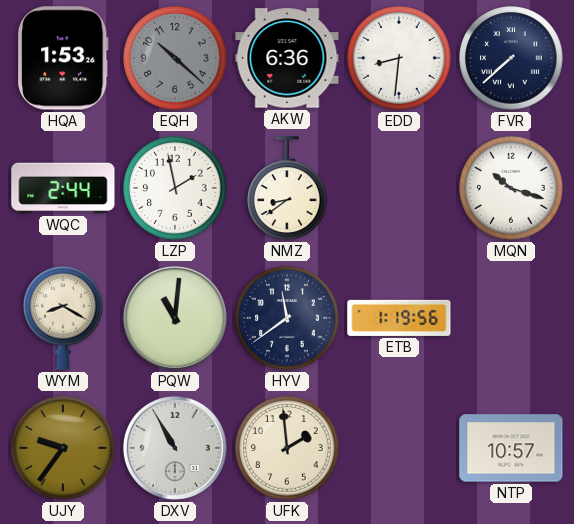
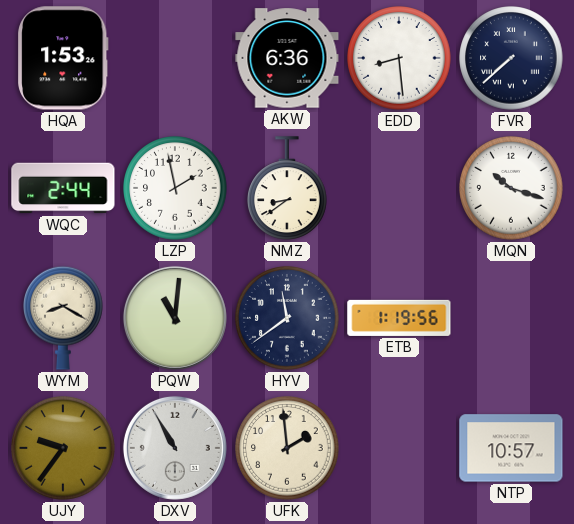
EQH: 10:22 -> none (175, 58)
EDD: 8:31 -> 8:29 (399, 58)
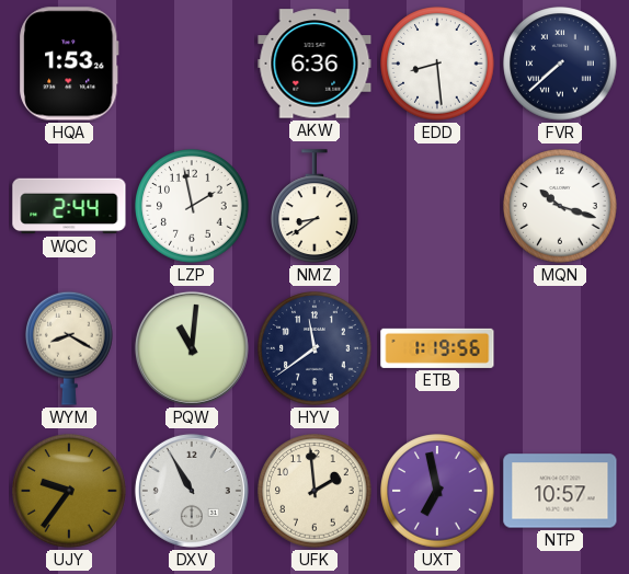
UXT: none -> 6:58 (437, 491)
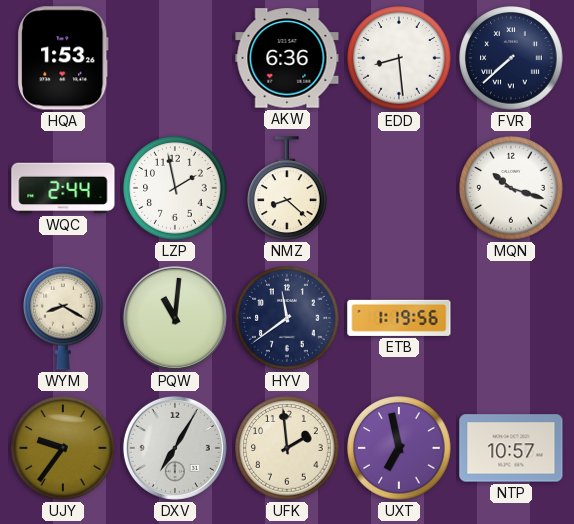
NMZ: 8:39 -> 8:22 (288, 188)
DXV: 10:55 -> 7:05 (175, 448)
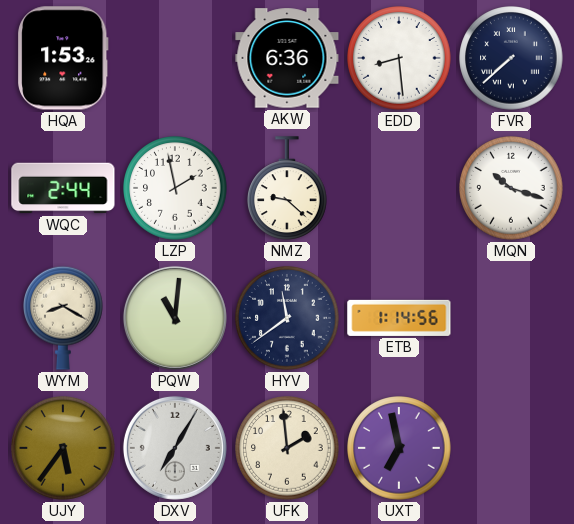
NMZ: 8:22 -> 9:22 (288, 188)
ETB: 1:19 -> 1:14 (399, 318)
UJY: 9:36 -> 5:36 (63, 448)
NTP: 10:57 -> none (511, 448)
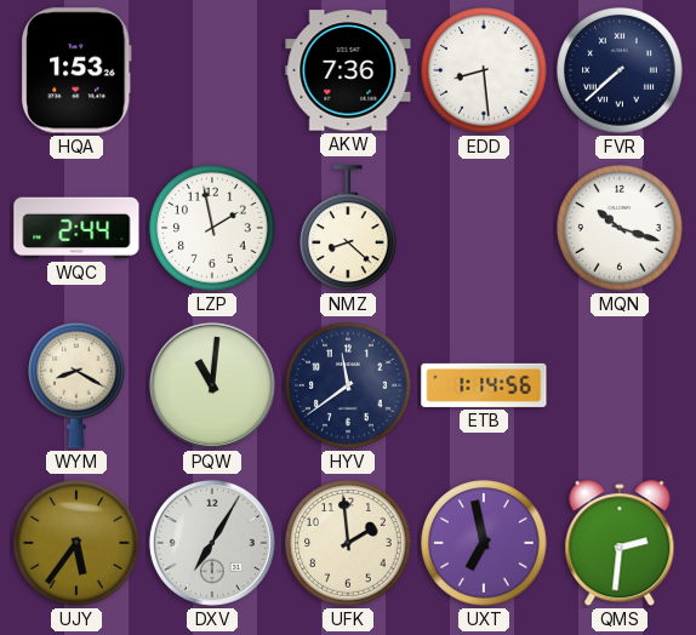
AKW: 6:36 -> 7:36 (348, 70)
NMZ: 9:22 -> 8:22 (349, 228)
QMS: none -> 2:31 (620, 544)
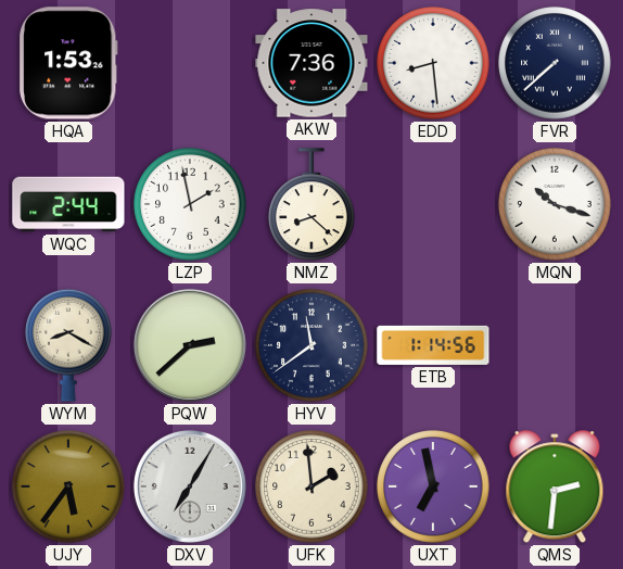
PQW: 11:01 -> 2:38 (190, 345)
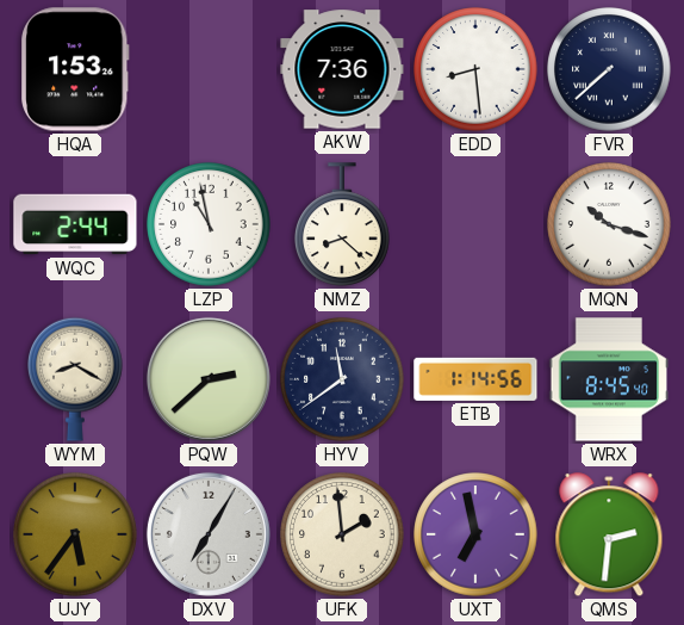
LZP: 1:58 -> 10:58 (209, 224)
WRX: none -> 8:45 (609, 379)
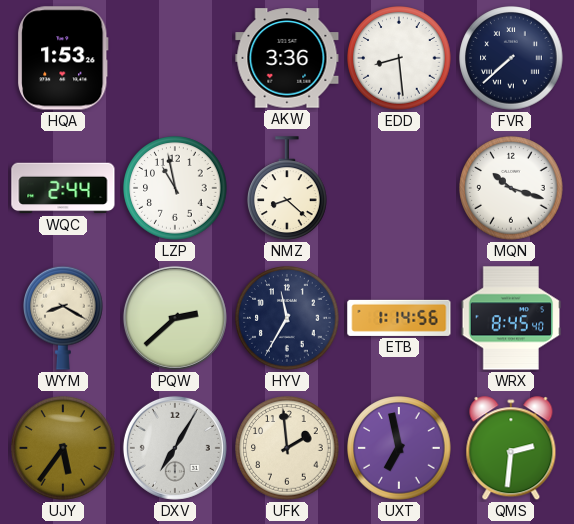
AKW: 7:36 -> 3:36 (287, 58)
HYV: 11:39 -> 11:35 (287, 318)
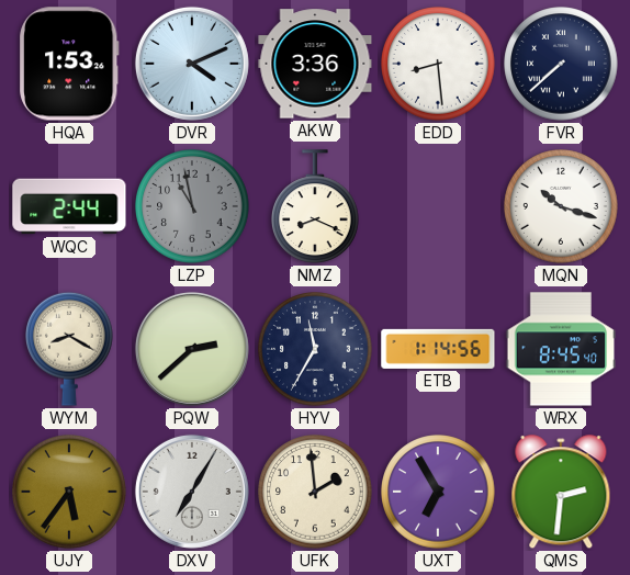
DVR: none -> 4:11 (192, 64)
LZP dial: white -> grey (192, 206)
NMZ: 8:22 -> 8:19 (316, 206)
UXT: 6:58 -> 6:55 (438, 492)
